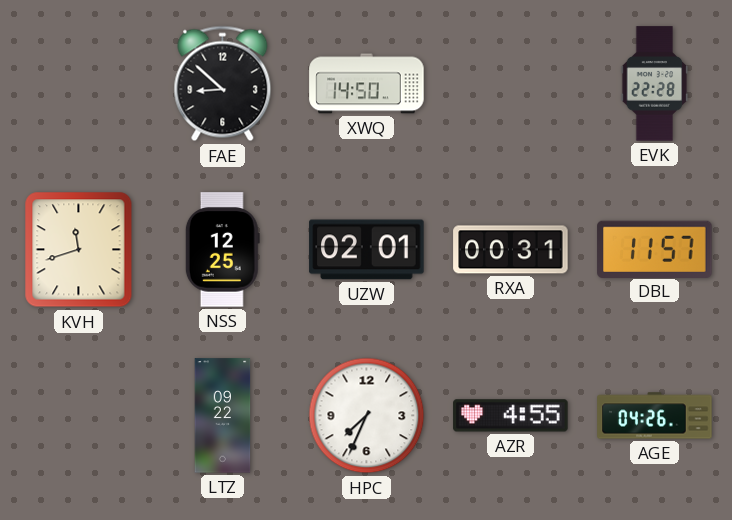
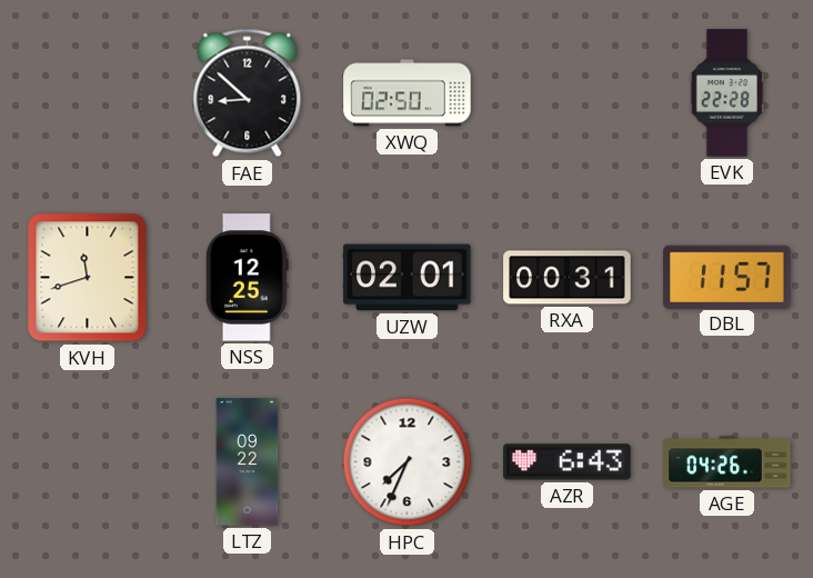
XWQ: 14:50 -> 02:50 (408, 93)
AZR: 4:55 -> 6:43 (568, 462)
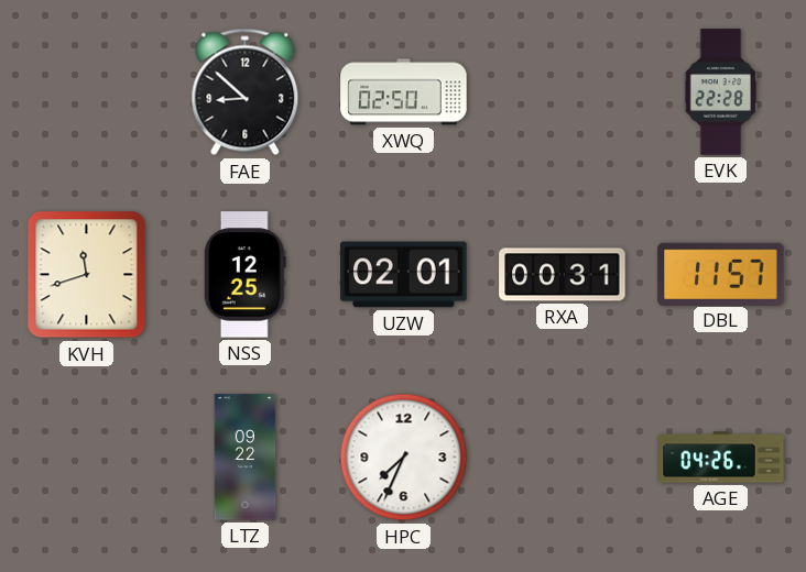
AZR: 6:43 -> none (568, 462)
